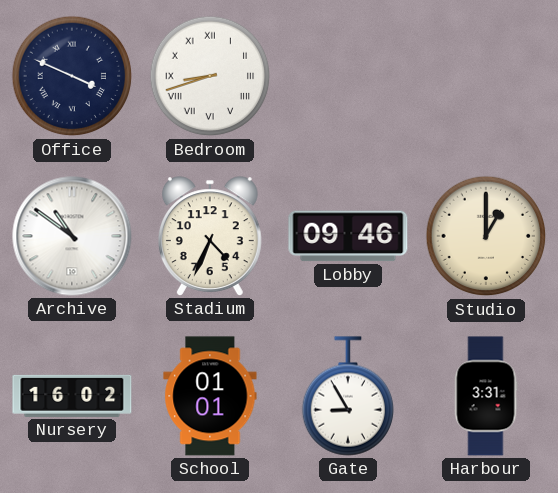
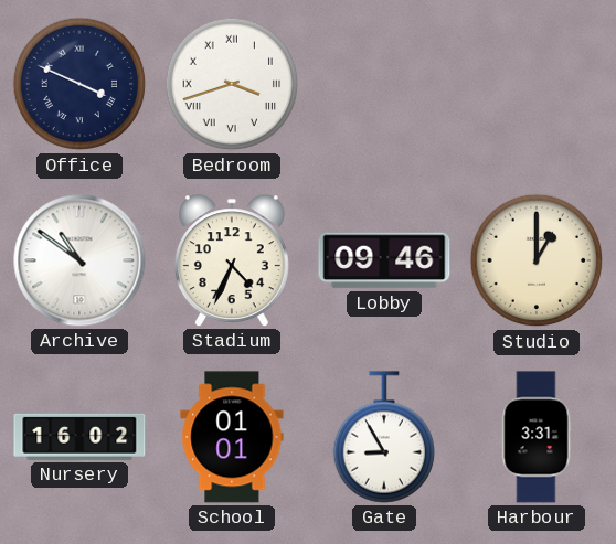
Bedroom: 8:42 -> 3:42 (232, 84)
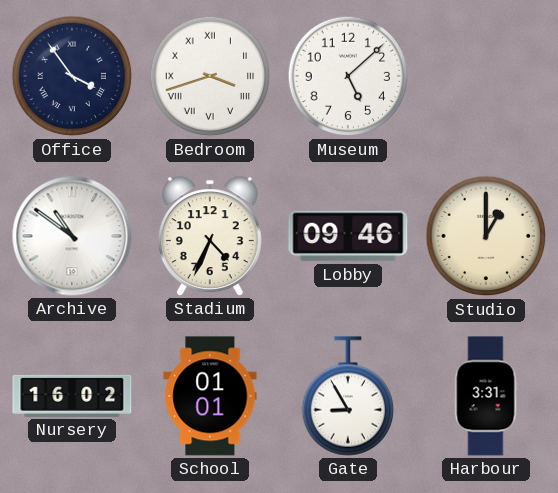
Office: 3:49 -> 3:54 (72, 76)
Museum: none -> 5:08 (348, 76)
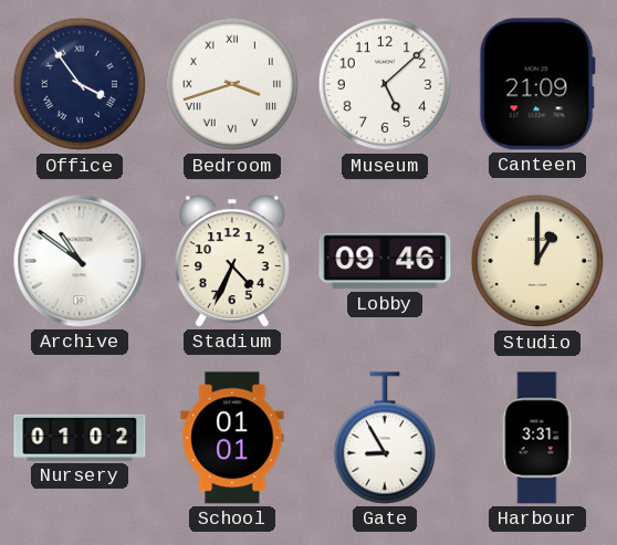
Canteen: none -> 21:09 (537, 84)
Nursery: 16:02 -> 01:02 (80, 438)
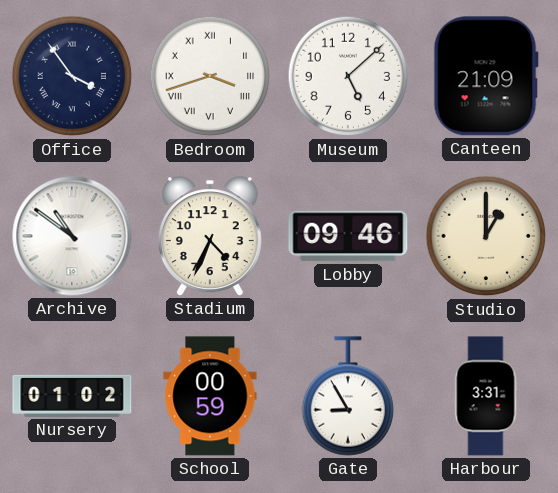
School: 01:01 -> 00:59 (210, 396)
